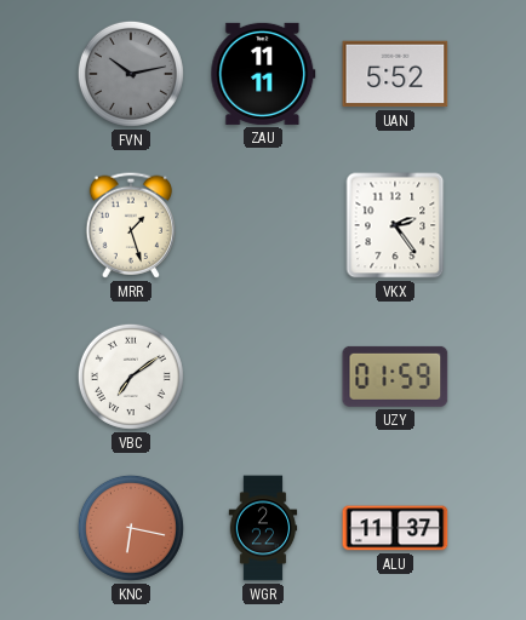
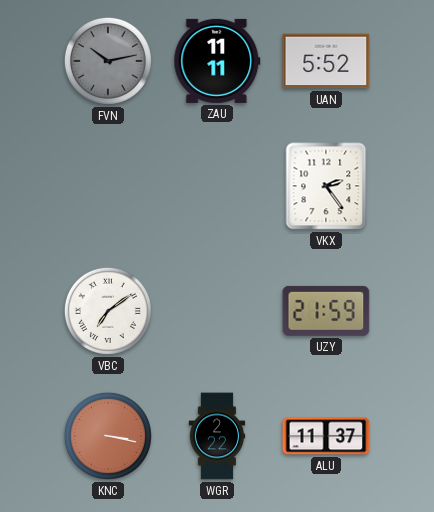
MRR: 1:27 -> none (130, 225)
UZY: 01:59 -> 21:59 (326, 311)
KNC: 6:17 -> 3:17 (108, 436)
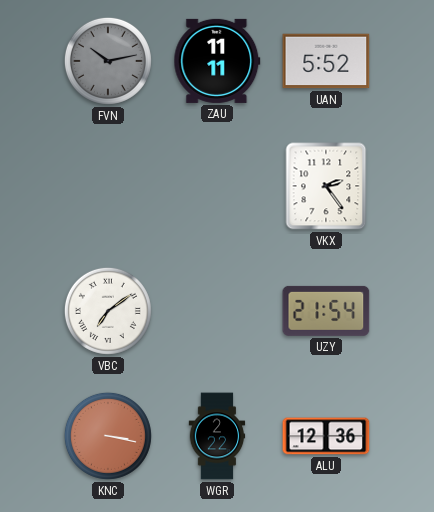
UZY: 21:59 -> 21:54 (326, 311)
ALU: 11:37 -> 12:36 (326, 436)
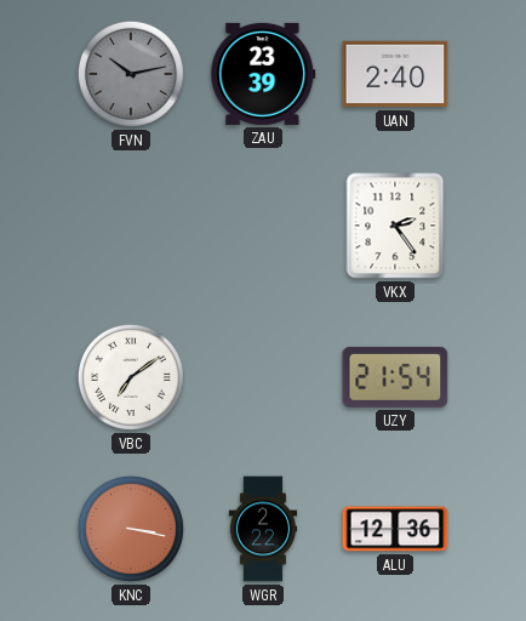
ZAU: 11:11 -> 23:39 (263, 74)
UAN: 5:52 -> 2:40 (395, 74)
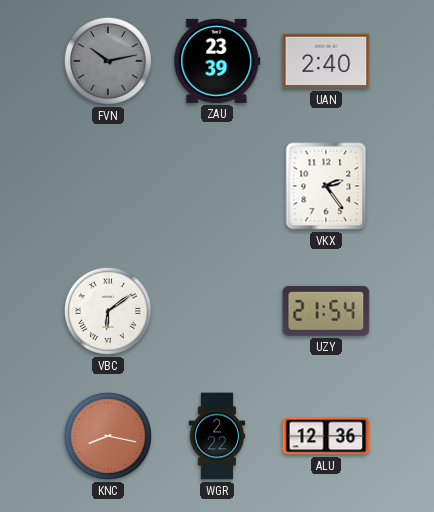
VBC: 7:09 -> 6:09 (108, 311)
KNC: 3:17 -> 8:17 (108, 436)
